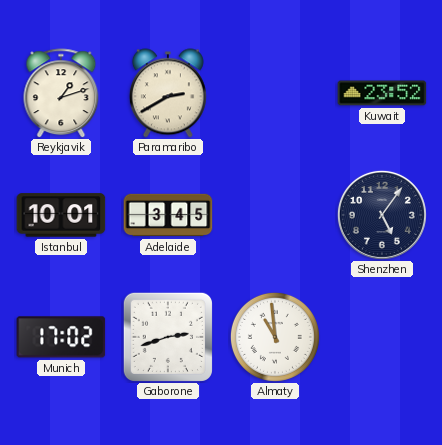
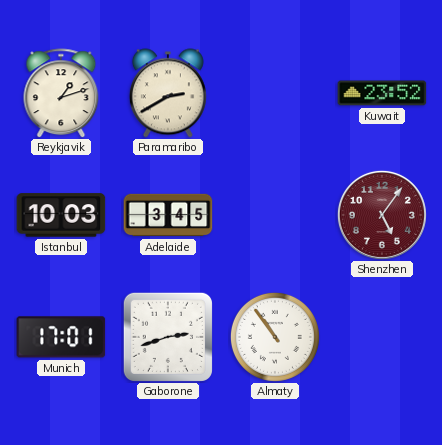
Istanbul: 10:01 -> 10:03 (61, 215)
Shenzhen dial: navy -> burgundy (382, 215)
Munich: 17:02 -> 17:01 (61, 337)
Almaty: 10:59 -> 10:54 (275, 337)
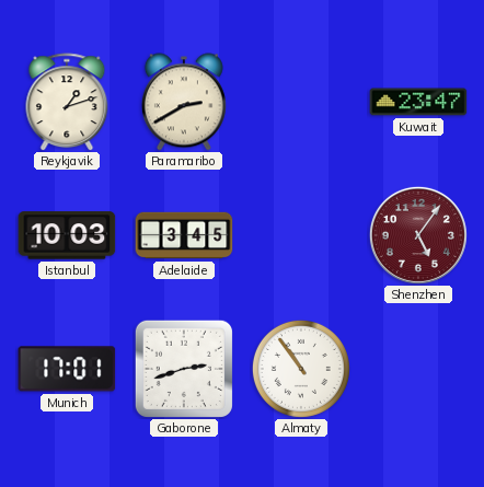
Kuwait: 23:52 -> 23:47 (418, 102)
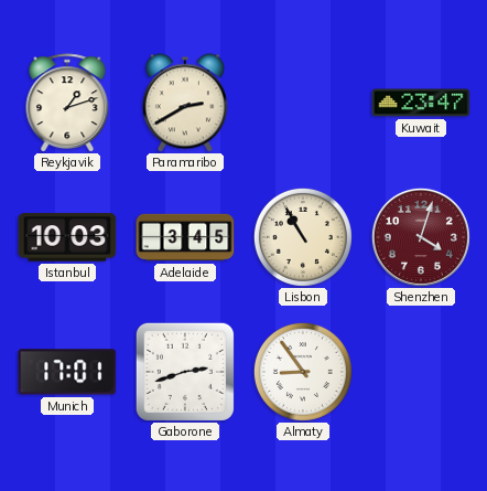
Lisbon: none -> 10:55 (303, 237)
Shenzhen: 5:06 -> 4:03 (421, 237)
Almaty: 10:54 -> 8:54 (303, 372)
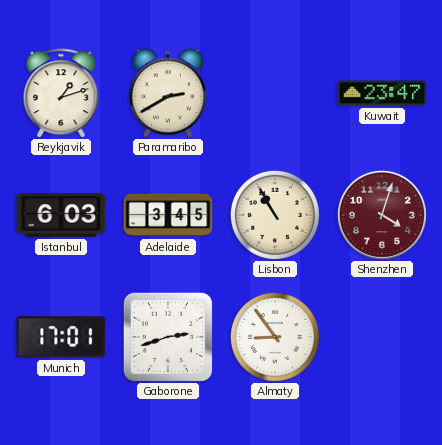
Istanbul: 10:03 -> 6:03 (61, 215)
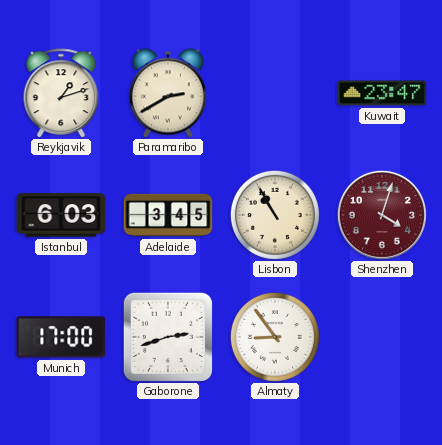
Munich: 17:01 -> 17:00 (61, 337)
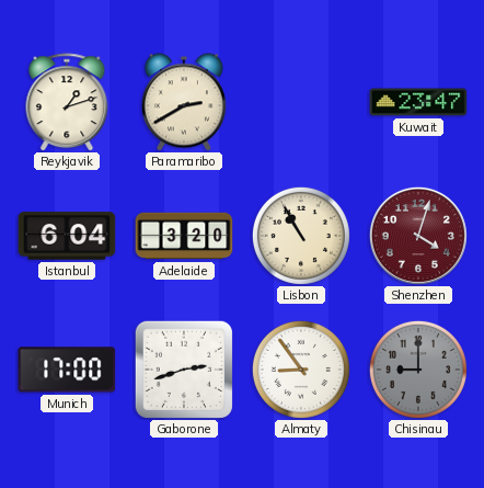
Istanbul: 6:03 -> 6:04 (67, 236)
Adelaide: 3:45 -> 3:20 (184, 236)
Chisinau: none -> 9:00 (418, 370)
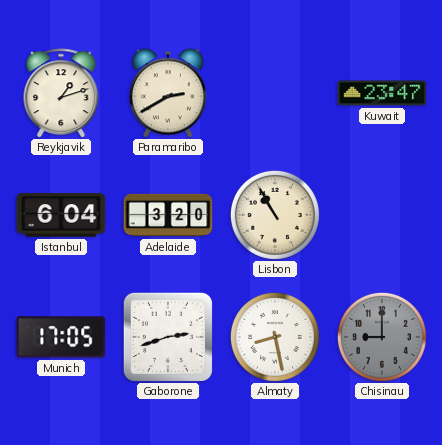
Shenzhen: 4:03 -> none (418, 236)
Munich: 17:00 -> 17:05 (61, 337)
Almaty: 8:54 -> 8:28 (275, 337)
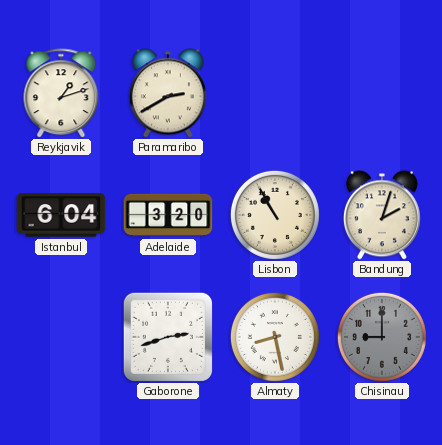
Kuwait: 23:47 -> none (382, 93)
Bandung: none -> 2:03 (382, 215)
Munich: 17:05 -> none (61, 337)
